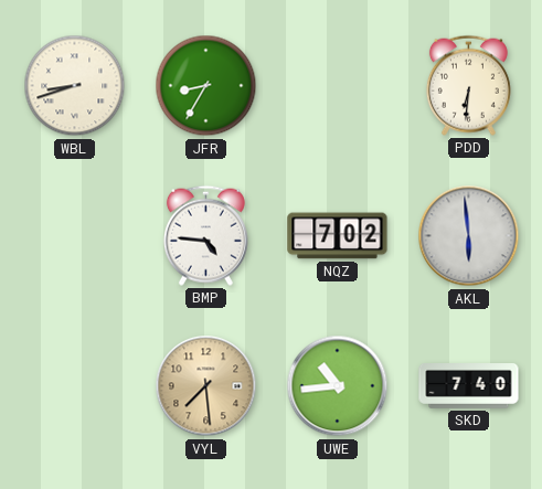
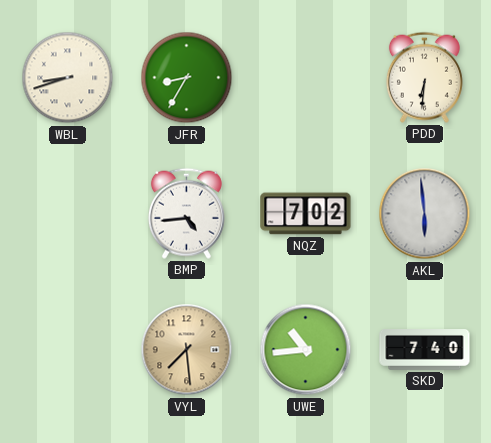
BMP: 4:46 -> 4:44 (186, 213)
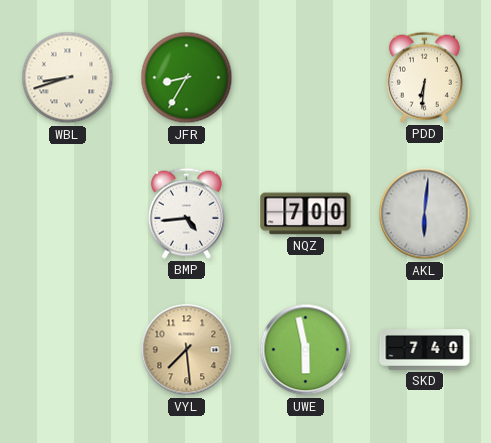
NQZ: 7:02 -> 7:00 (306, 214)
AKL: 5:59 -> 6:01 (425, 214)
UWE: 10:44 -> 5:58 (306, 350)
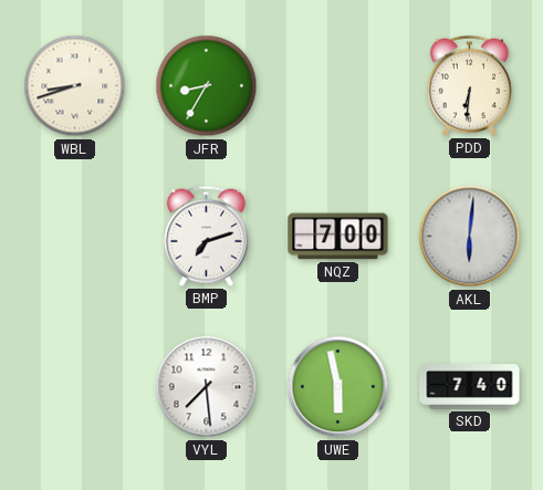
BMP: 4:44 -> 7:12 (206, 236)
VYL dial: champagne -> white (207, 387)
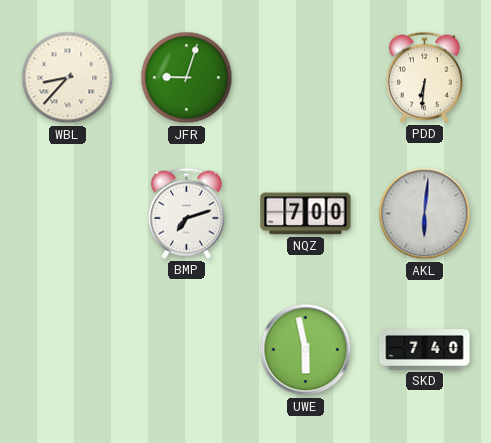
WBL: 8:42 -> 8:37 (68, 78)
JFR: 8:35 -> 9:03 (187, 78)
VYL: 7:29 -> none (207, 387)
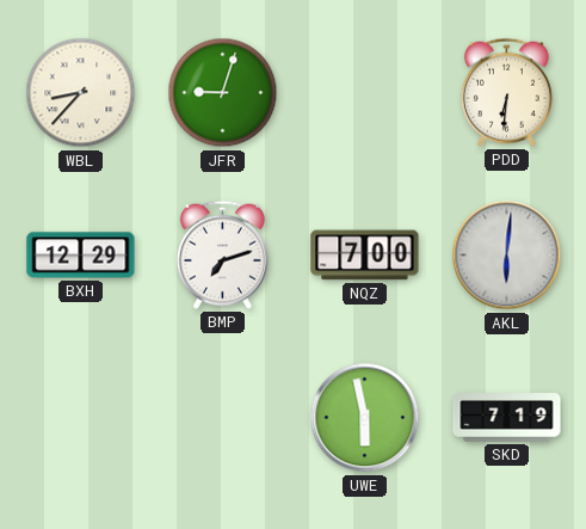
BXH: none -> 12:29 (81, 256)
SKD: 7:40 -> 7:19 (507, 418)
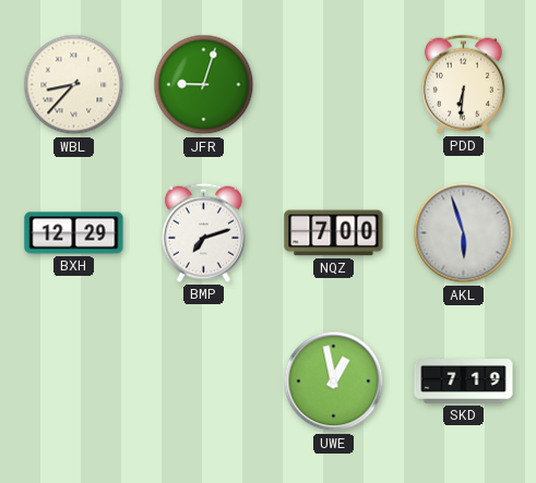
AKL: 6:01 -> 5:57 (464, 233)
UWE: 5:58 -> 12:58 (334, 382)
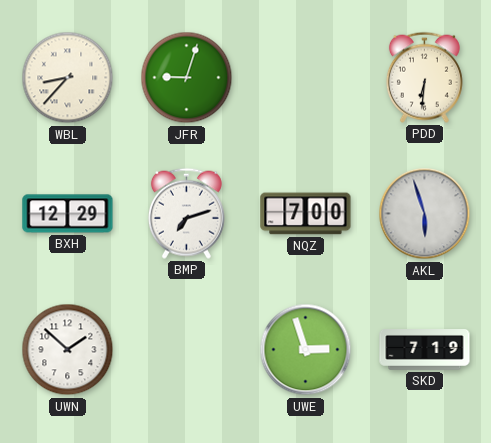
UWN: none -> 1:52 (68, 350)
UWE: 12:58 -> 2:57 (306, 350)
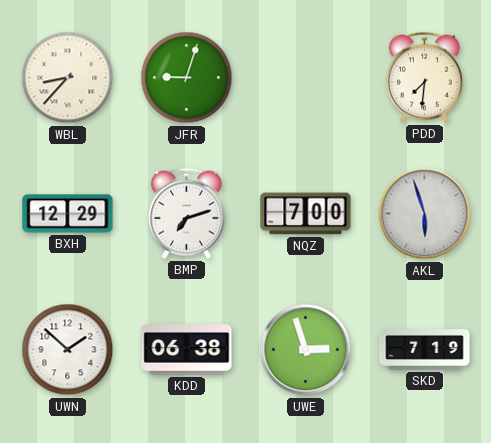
PDD: 6:31 -> 7:31 (424, 77)
KDD: none -> 06:38 (187, 350)
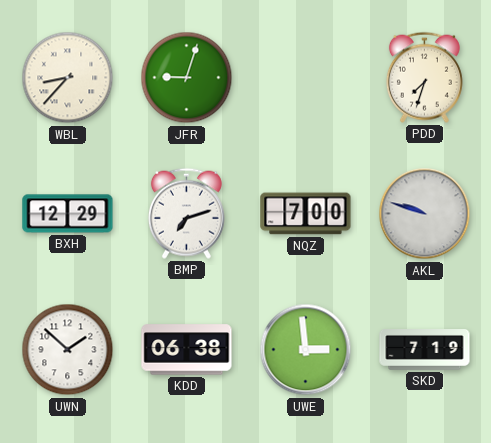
PDD: 7:31 -> 7:33 (424, 77)
AKL: 5:57 -> 9:48 (425, 214)
UWE: 2:57 -> 2:59 (306, 350)
